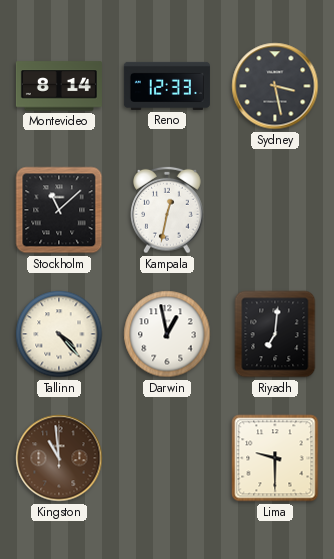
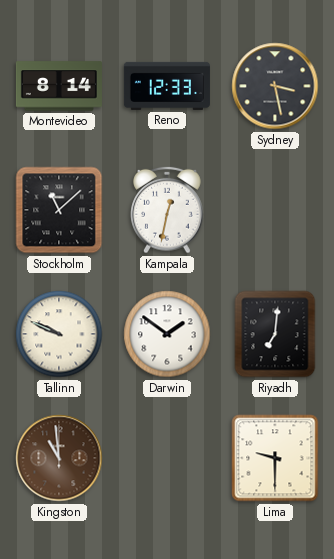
Tallinn: 4:23 -> 9:49 (59, 334)
Darwin: 12:58 -> 1:51 (167, 334)
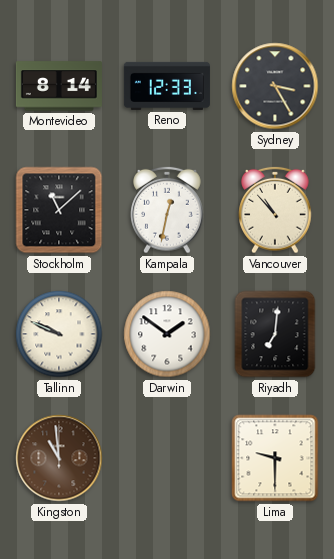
Sydney: 3:28 -> 3:25 (275, 86)
Vancouver: none -> 10:53 (275, 210)
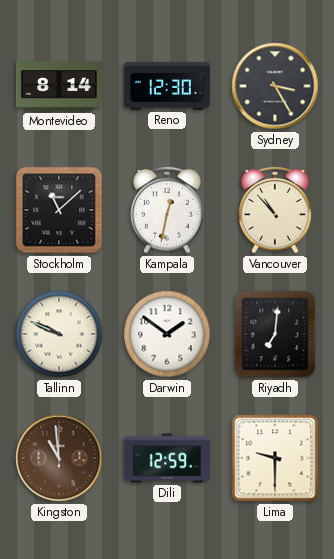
Reno: 12:33 -> 12:30 (167, 86)
Dili: none -> 12:59 (167, 458)
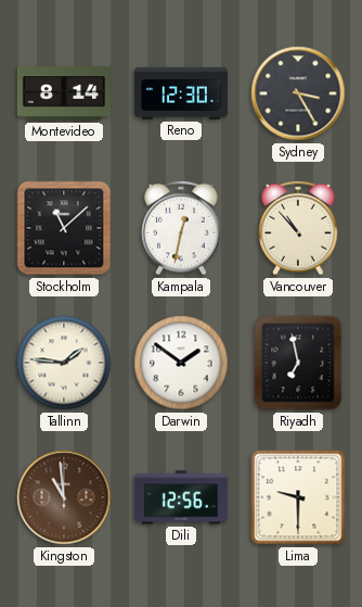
Tallinn: 9:49 -> 1:46 (64, 363)
Riyadh: 7:01 -> 6:58 (298, 363)
Dili: 12:59 -> 12:56 (181, 497)
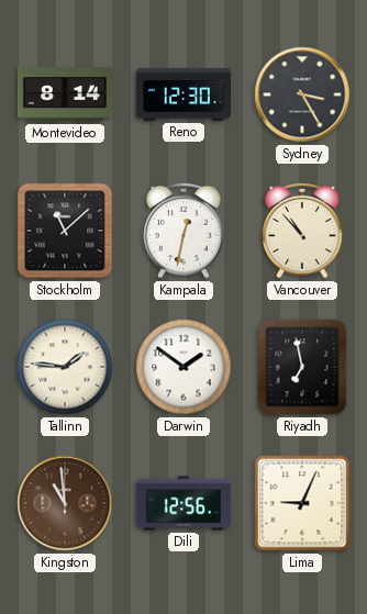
Lima: 9:30 -> 9:04 (302, 503)
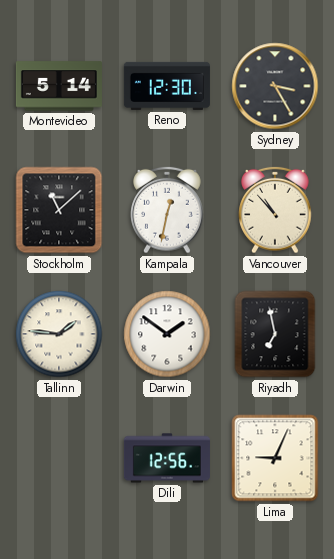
Montevideo: 8:14 -> 5:14 (59, 86)
Kingston: 10:59 -> none (65, 503)
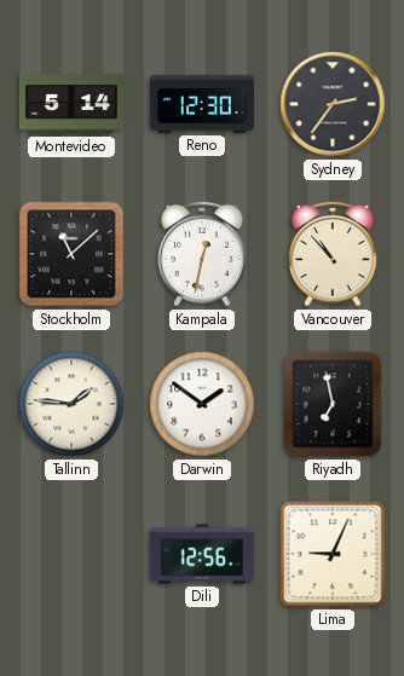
Sydney: 3:25 -> 2:36 (333, 104)
